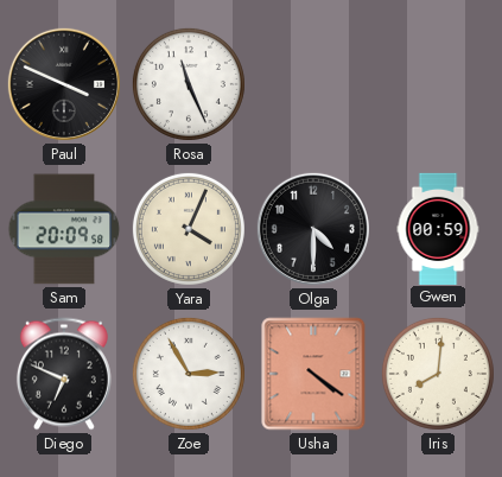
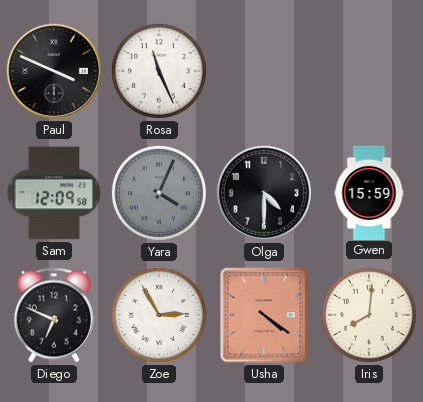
Sam: 20:09 -> 12:09 (54, 193)
Yara dial: cream -> grey (159, 193)
Gwen: 00:59 -> 15:59 (369, 192)
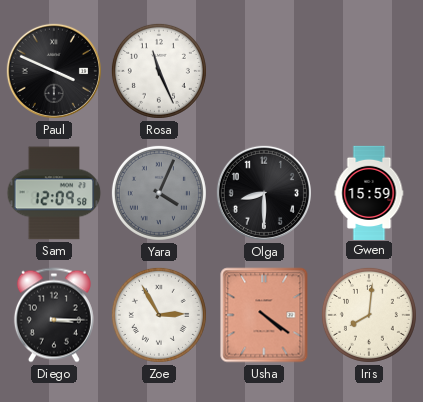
Olga: 4:30 -> 8:30 (264, 193)
Diego: 6:49 -> 3:15 (54, 315)
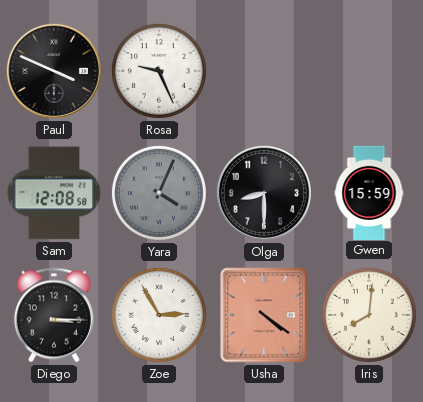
Rosa: 11:26 -> 9:26 (159, 71)
Sam: 12:09 -> 12:08 (54, 193)
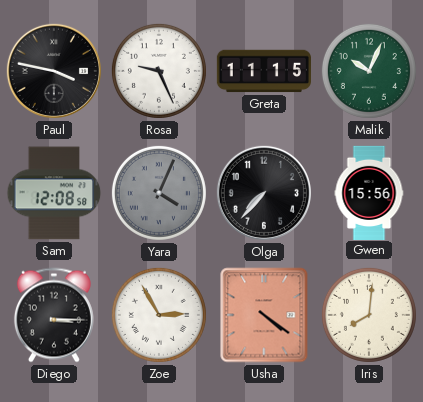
Paul: 3:49 -> 3:47 (54, 71)
Greta: none -> 11:15 (263, 71)
Malik: none -> 10:04 (369, 71)
Olga: 8:30 -> 7:37 (264, 193)
Gwen: 15:59 -> 15:56 (369, 192)
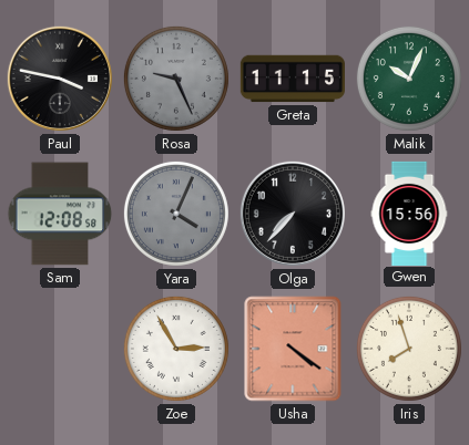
Rosa dial: white -> grey (176, 79)
Diego: 3:15 -> none (54, 315)
Iris: 8:01 -> 7:57 (409, 349)
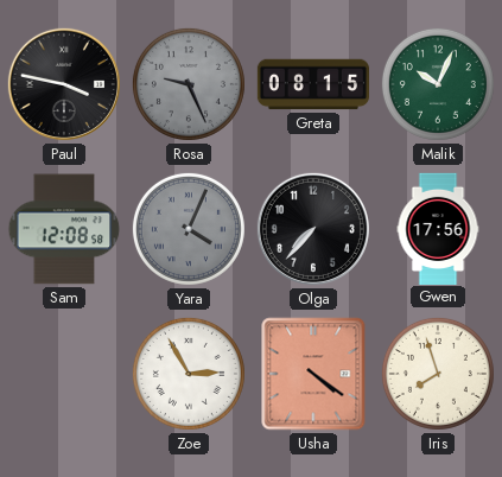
Greta: 11:15 -> 08:15 (312, 84)
Gwen: 15:56 -> 17:56 (438, 228)
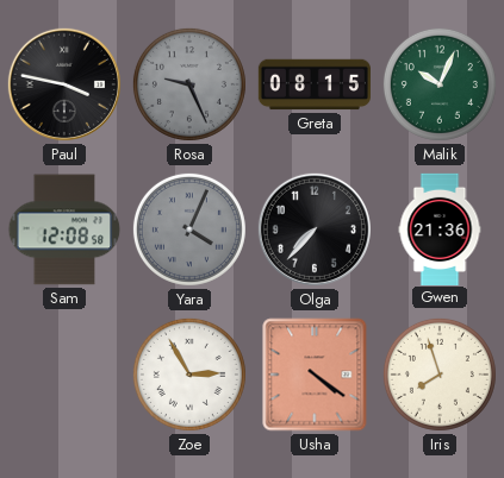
Gwen: 17:56 -> 21:36 (440, 228)
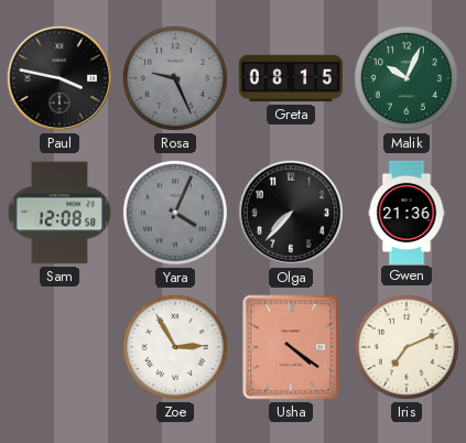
Iris: 7:57 -> 7:11 (407, 347)
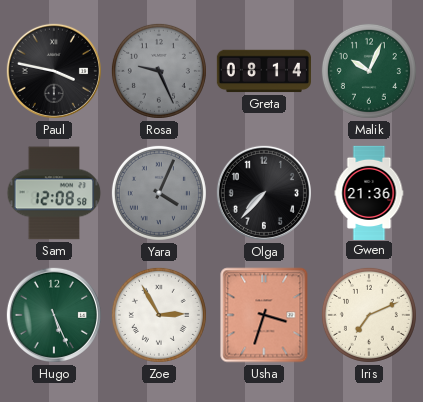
Greta: 08:15 -> 08:14 (263, 71)
Hugo: none -> 5:26 (54, 315)
Usha: 4:21 -> 3:33 (264, 315)
